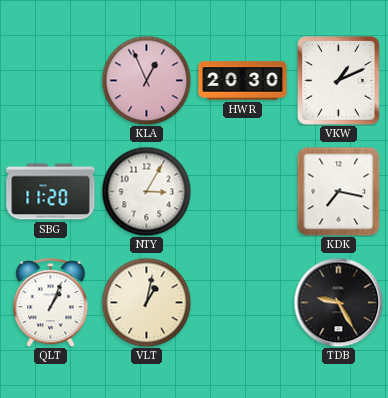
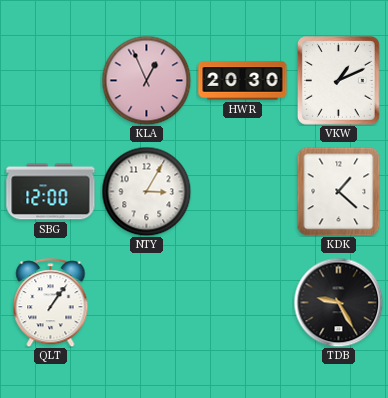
SBG: 11:20 -> 12:00 (51, 192)
KDK: 7:17 -> 1:22 (339, 191)
QLT: 1:04 -> 1:06 (51, 303)
VLT: 1:02 -> none (146, 302)
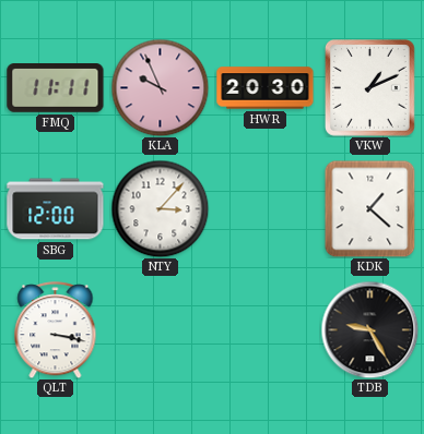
FMQ: none -> 11:11 (56, 88)
KLA: 12:56 -> 9:56 (160, 87)
NTY: 3:05 -> 3:07 (160, 208)
QLT: 1:06 -> 3:17 (56, 330)
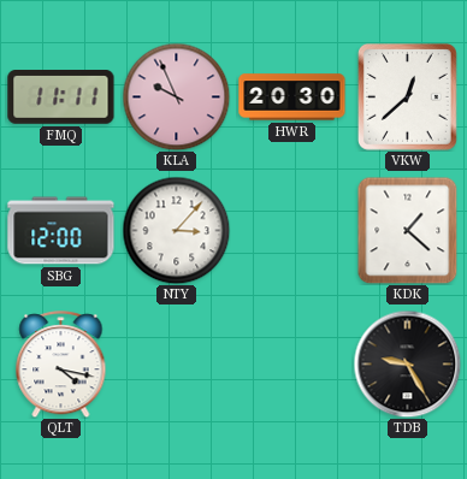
VKW: 1:11 -> 12:38 (408, 97)
QLT: 3:17 -> 4:17 (61, 365)
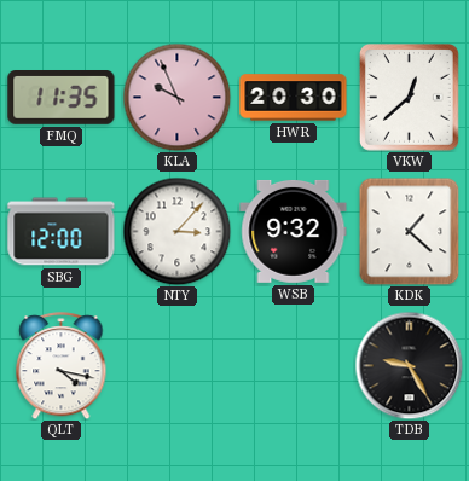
FMQ: 11:11 -> 11:35 (62, 98)
WSB: none -> 9:32 (294, 231)
